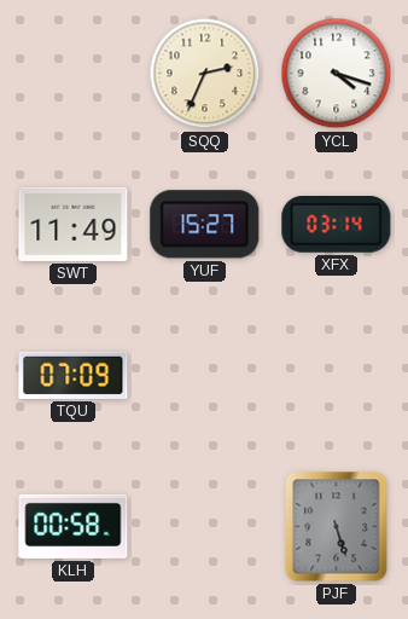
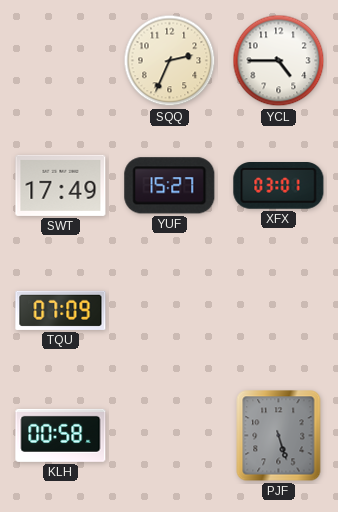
YCL: 4:18 -> 4:45 (279, 61)
SWT: 11:49 -> 17:49 (61, 185)
XFX: 03:14 -> 03:01 (279, 186)
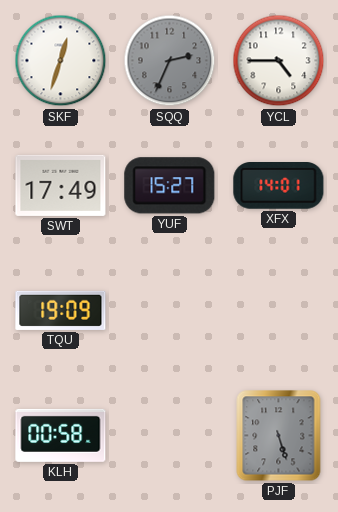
SKF: none -> 12:33 (61, 61)
SQQ dial: cream -> grey (170, 61)
XFX: 03:01 -> 14:01 (279, 186)
TQU: 07:09 -> 19:09 (61, 310)
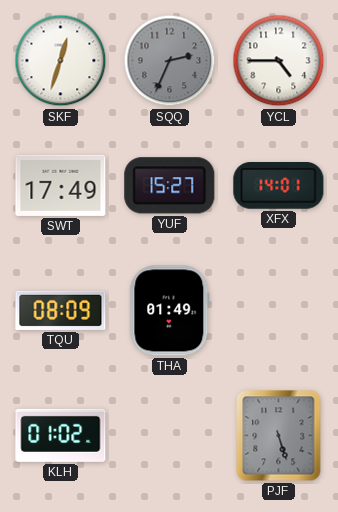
TQU: 19:09 -> 08:09 (61, 310)
THA: none -> 01:49 (170, 311)
KLH: 00:58 -> 01:02 (61, 435)
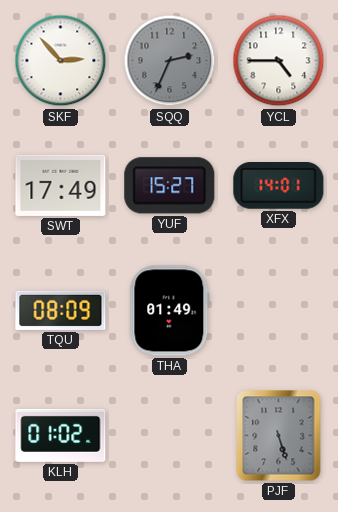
SKF: 12:33 -> 2:53 (61, 61)
